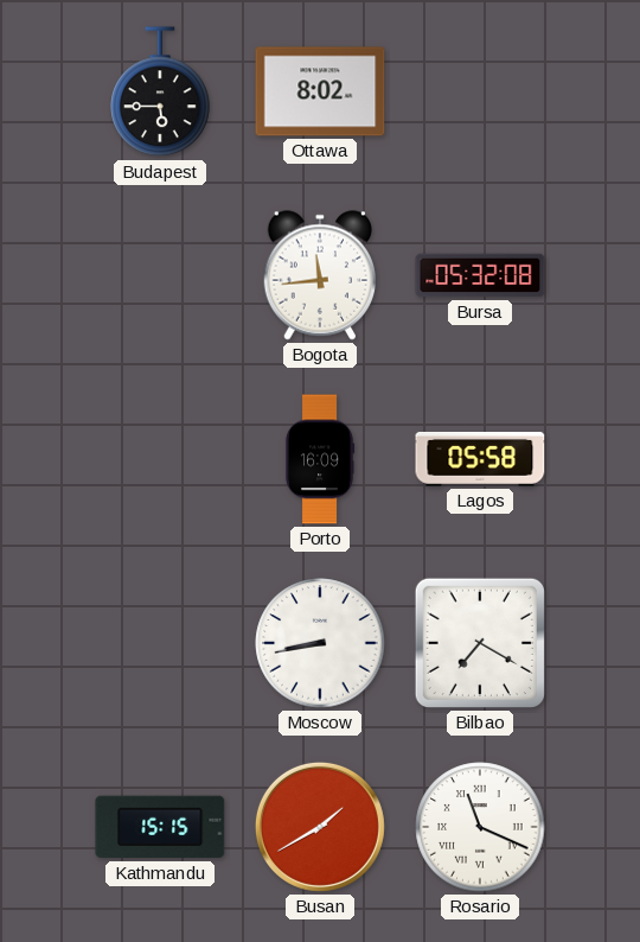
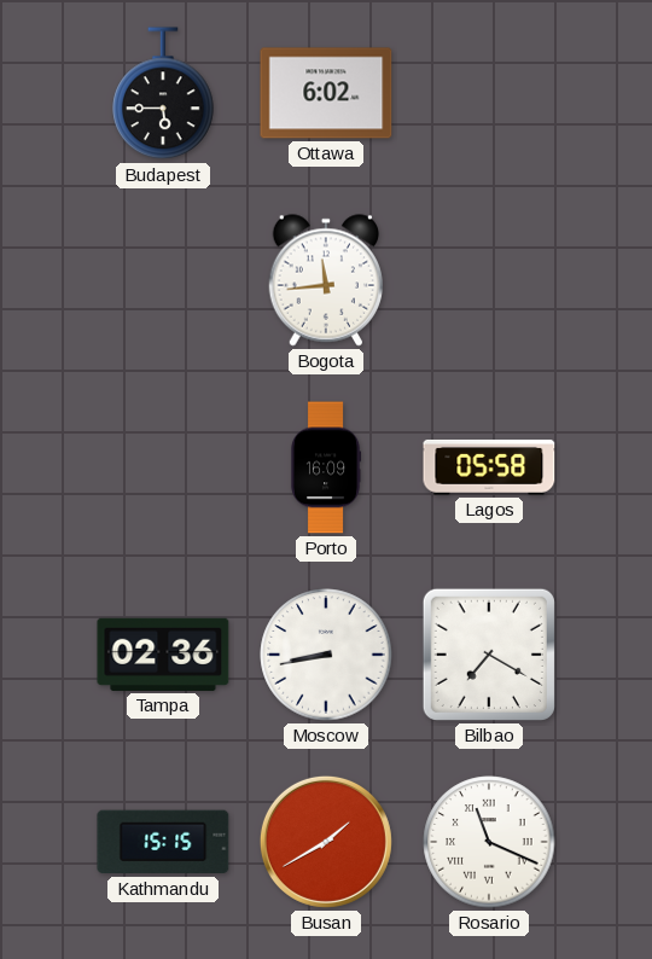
Ottawa: 8:02 -> 6:02 (326, 93)
Bursa: 05:32 -> none (480, 275)
Tampa: none -> 02:36 (163, 655)
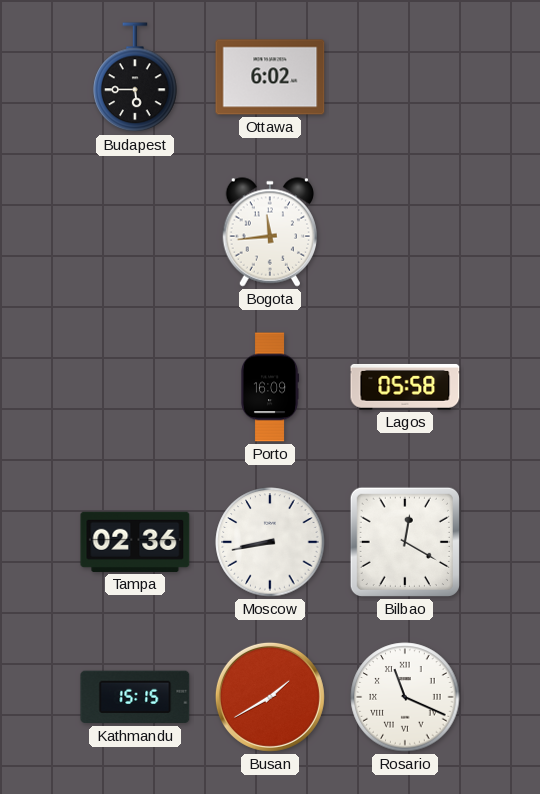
Bilbao: 7:20 -> 12:20 (405, 542)
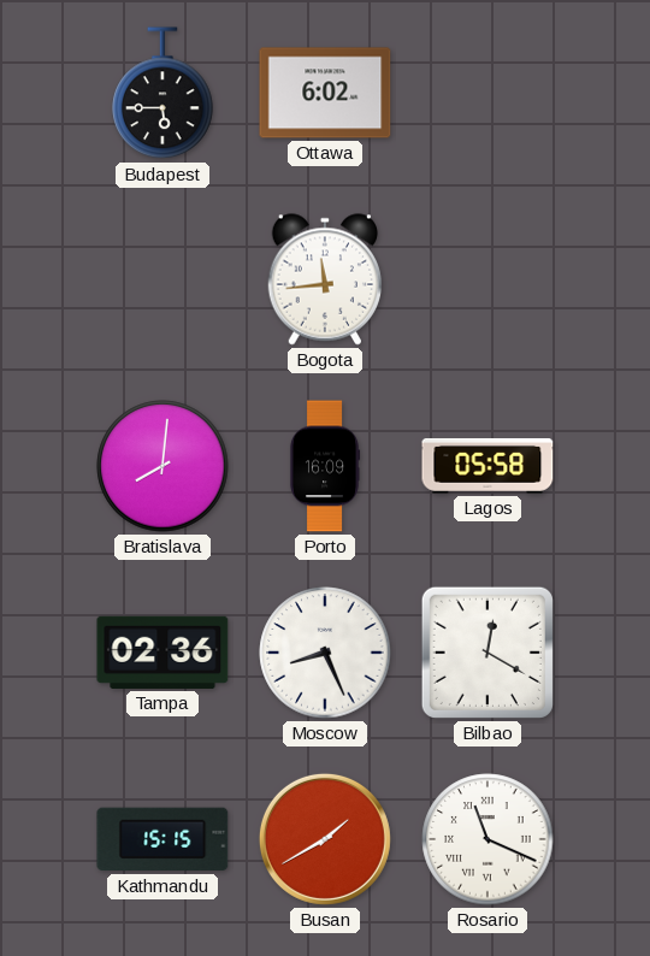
Bratislava: none -> 8:01 (162, 466)
Moscow: 8:43 -> 8:26 (325, 653)
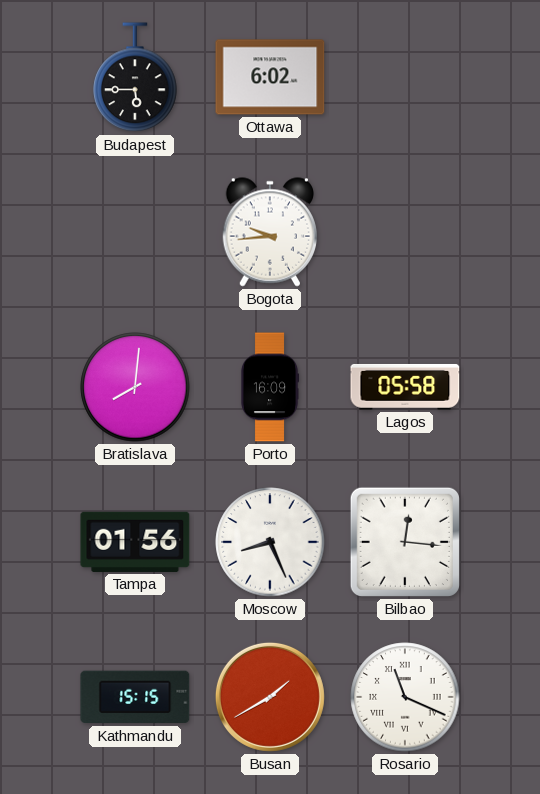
Bogota: 11:44 -> 9:44 (269, 232)
Tampa: 02:36 -> 01:56 (135, 542)
Bilbao: 12:20 -> 12:16 (405, 542)
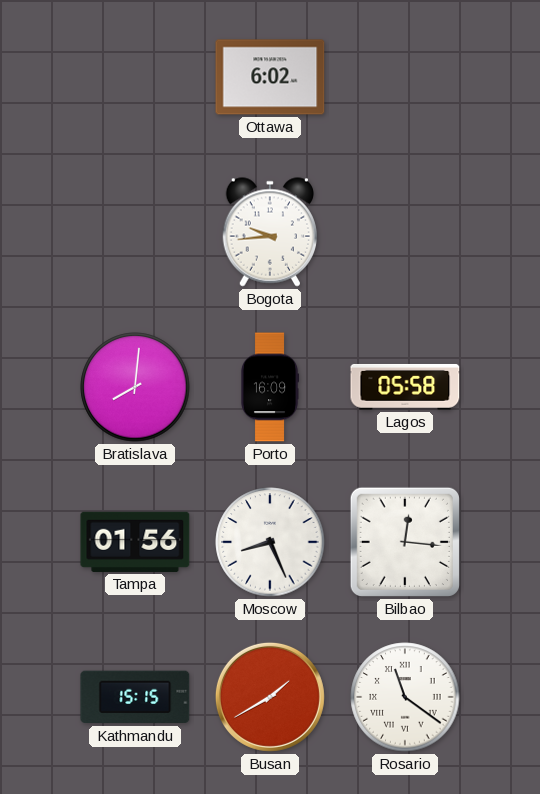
Budapest: 5:45 -> none (135, 78)
Rosario: 11:19 -> 11:21 (405, 697)
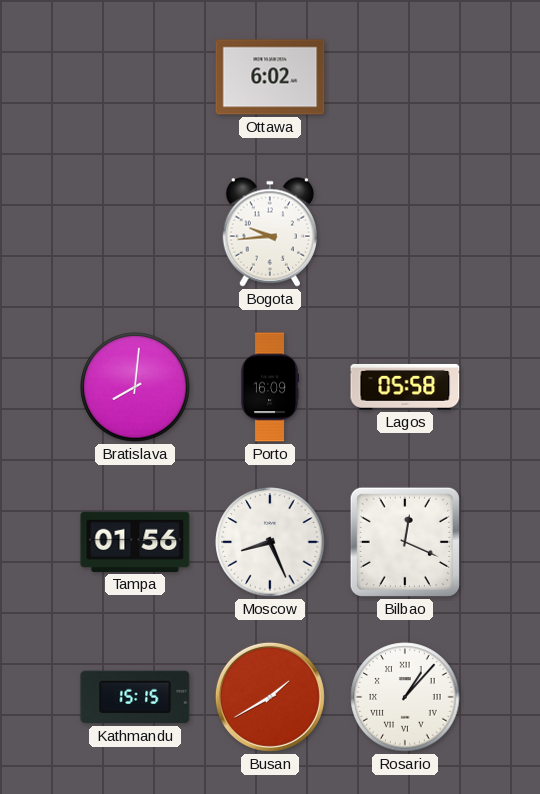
Bilbao: 12:16 -> 12:19 (405, 542)
Rosario: 11:21 -> 1:07 (405, 697)
